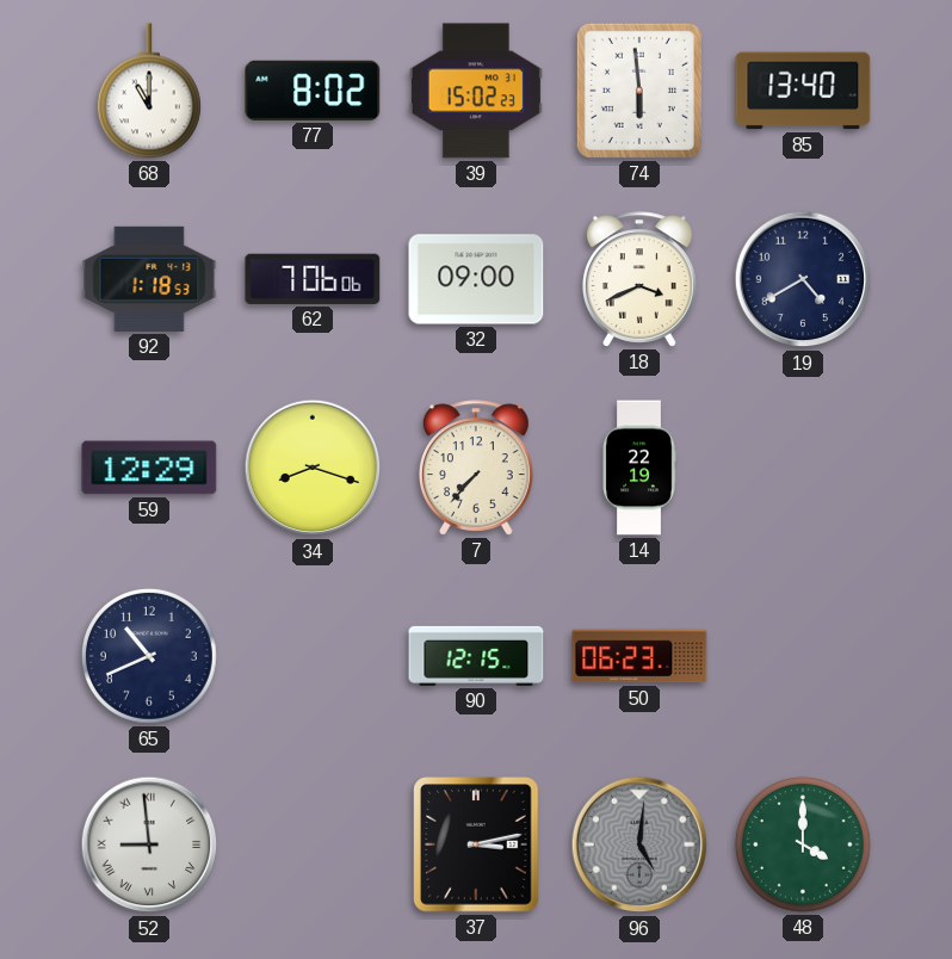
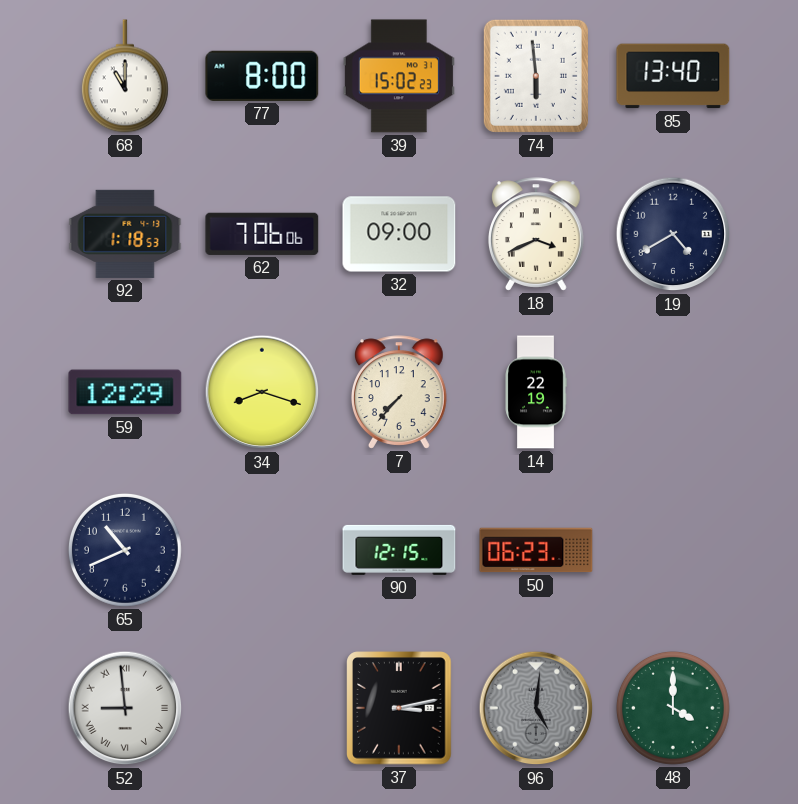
77: 8:02 -> 8:00 (262, 76)
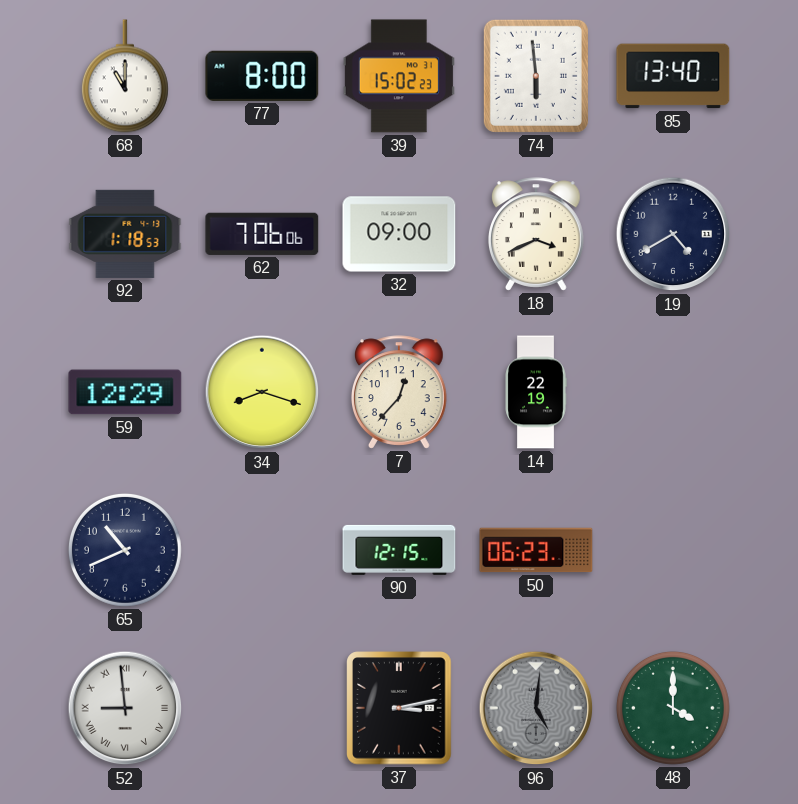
7: 7:37 -> 12:37 (399, 392)
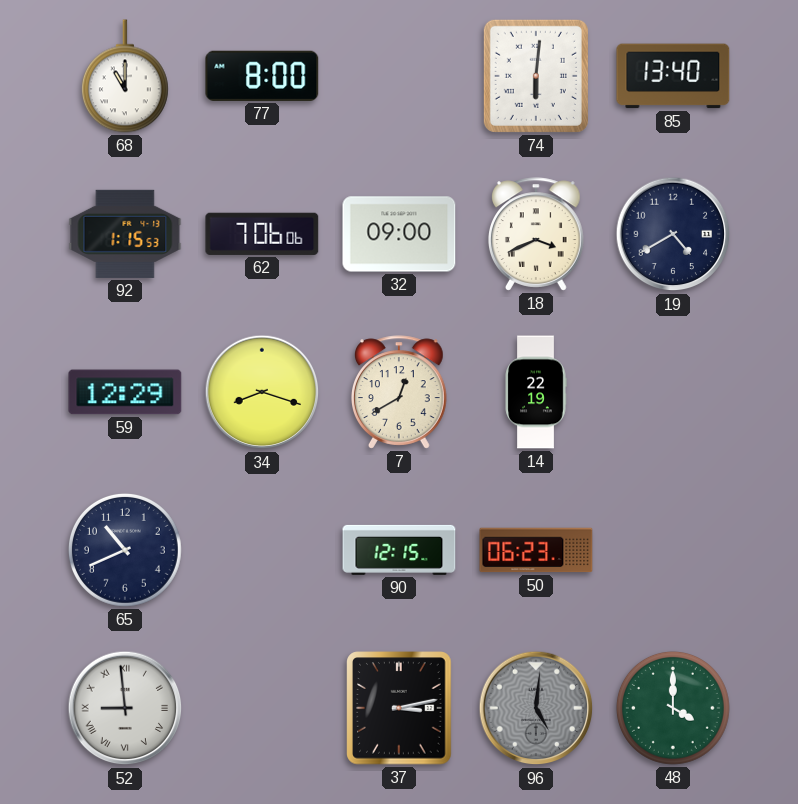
39: 15:02 -> none (399, 76)
74: 5:59 -> 6:01 (536, 76)
92: 1:18 -> 1:15 (125, 234)
7: 12:37 -> 12:40 (399, 392)
